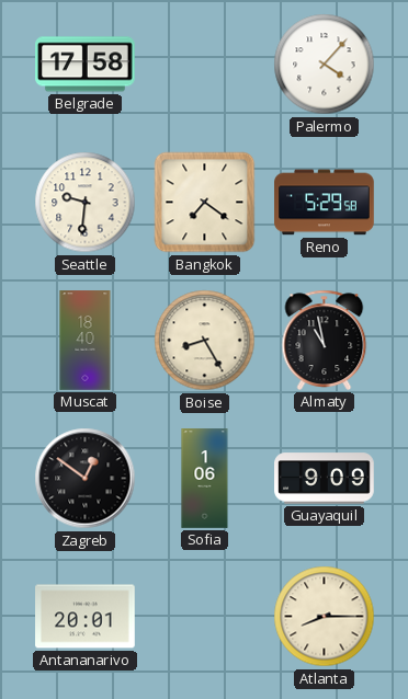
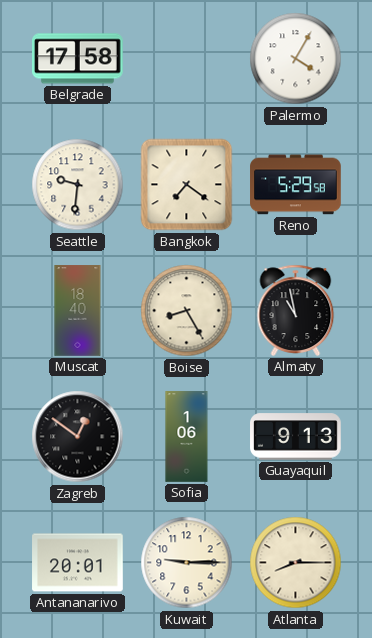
Palermo: 4:07 -> 4:05 (296, 59)
Guayaquil: 9:09 -> 9:13 (296, 437)
Kuwait: none -> 9:15 (187, 563)
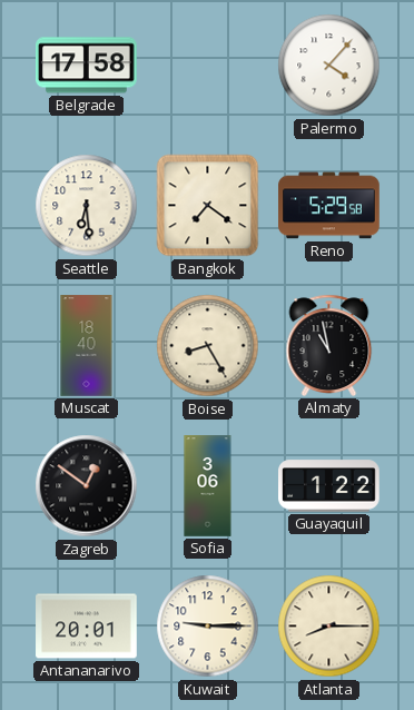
Palermo: 4:05 -> 4:07 (329, 66)
Seattle: 9:31 -> 6:29 (87, 206)
Sofia: 1:06 -> 3:06 (208, 486)
Guayaquil: 9:13 -> 1:22 (329, 486)
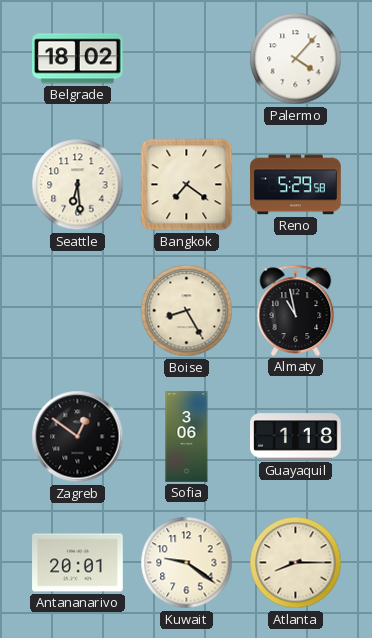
Belgrade: 17:58 -> 18:02 (78, 59)
Muscat: 18:40 -> none (87, 346)
Guayaquil: 1:22 -> 1:18 (296, 437)
Kuwait: 9:15 -> 9:21 (187, 563)
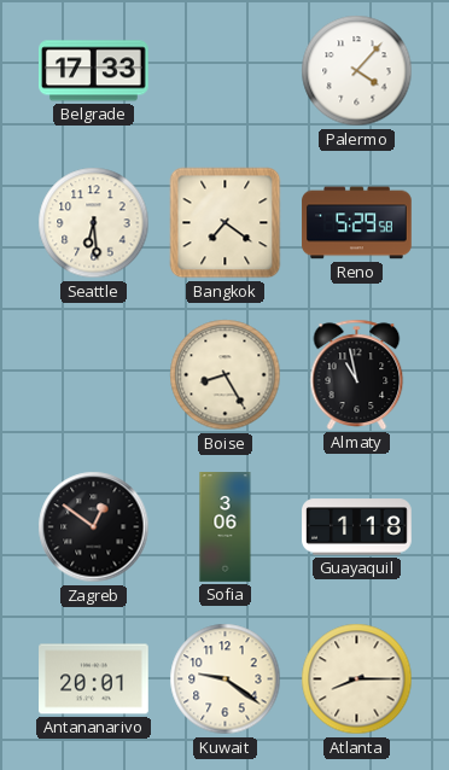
Belgrade: 18:02 -> 17:33 (94, 71)
